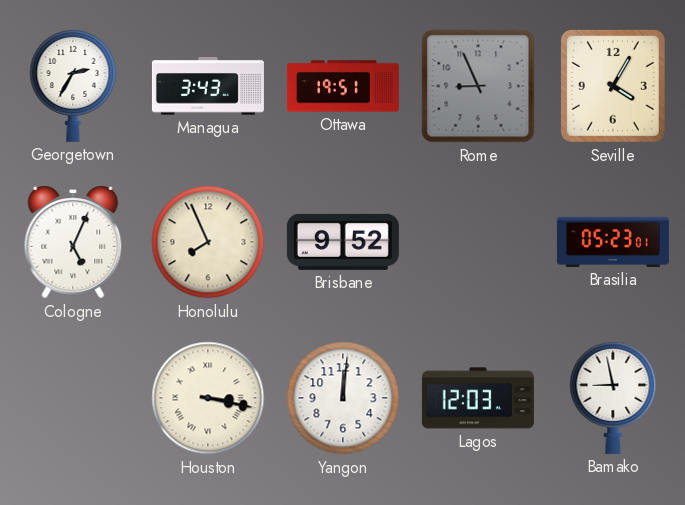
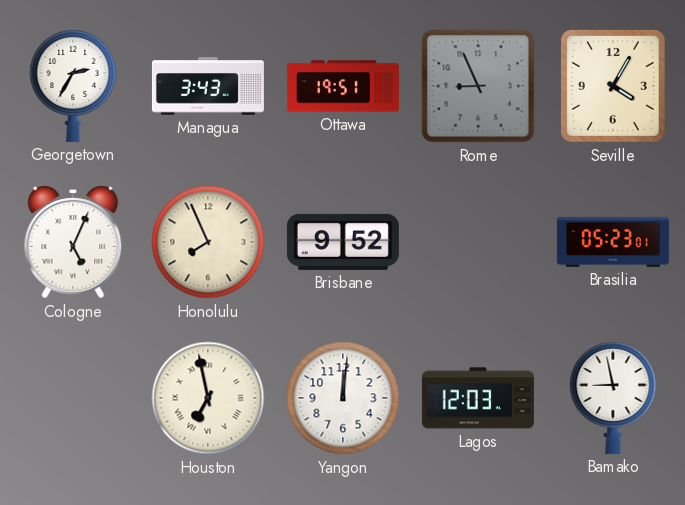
Houston: 3:17 -> 6:58 (208, 398)
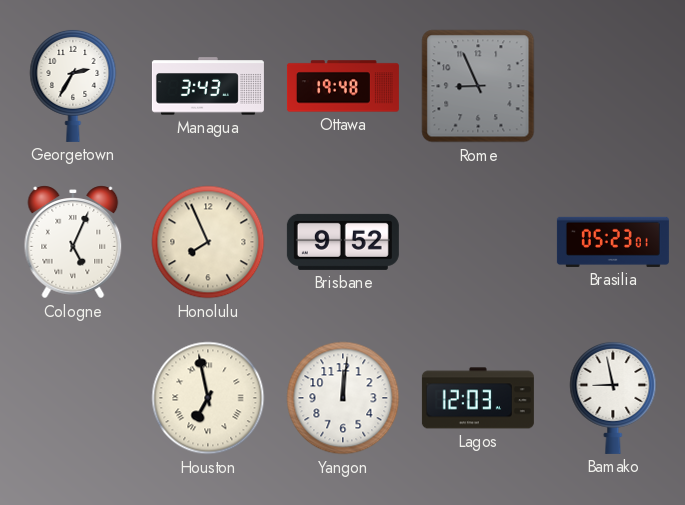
Ottawa: 19:51 -> 19:48 (343, 86)
Seville: 4:05 -> none (613, 86)
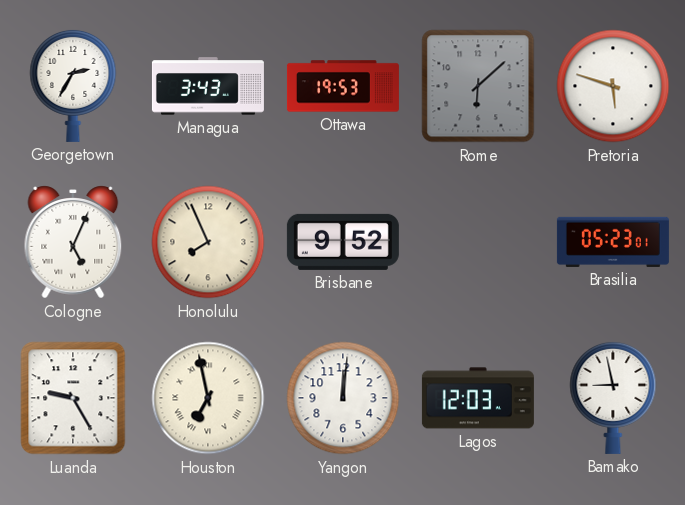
Ottawa: 19:48 -> 19:53 (343, 86)
Rome: 8:56 -> 6:08 (478, 86)
Pretoria: none -> 5:48 (613, 86)
Luanda: none -> 9:25 (73, 398)
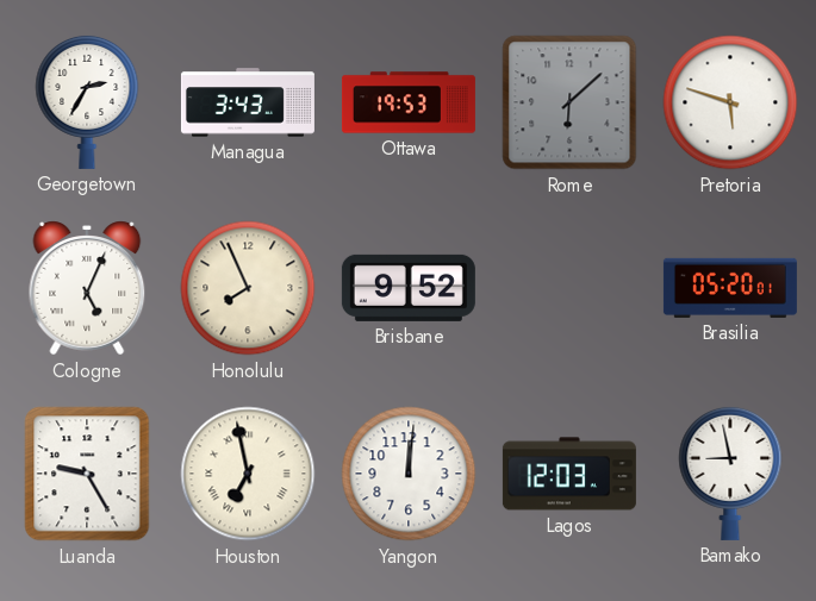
Brasilia: 05:23 -> 05:20 (730, 288)
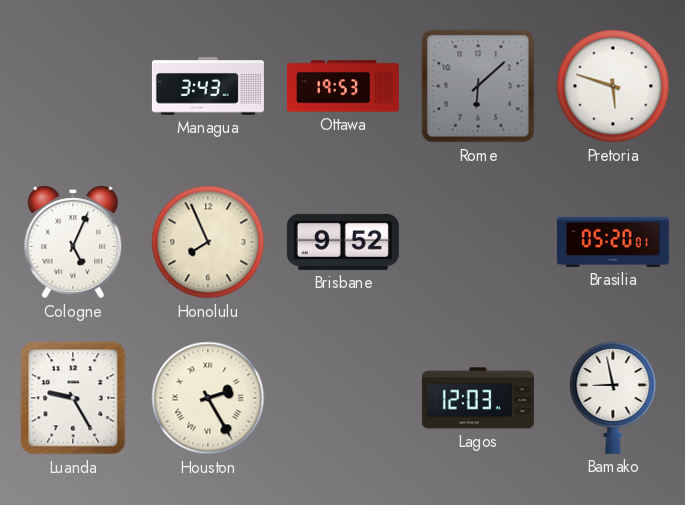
Georgetown: 2:35 -> none (87, 101)
Houston: 6:58 -> 2:25 (208, 398)
Yangon: 12:01 -> none (409, 474)
